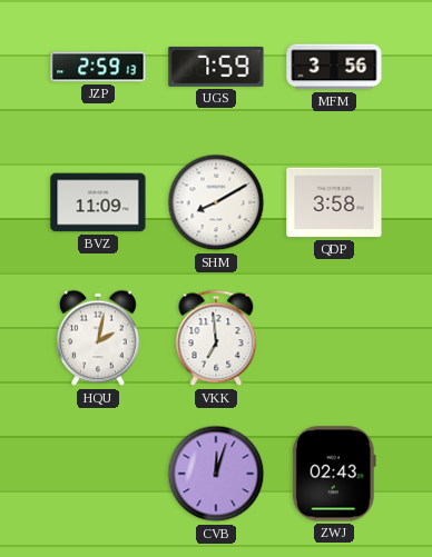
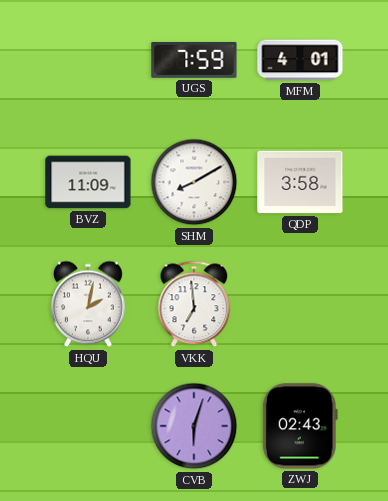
JZP: 2:59 -> none (98, 67)
MFM: 3:56 -> 4:01 (300, 60)
CVB: 12:03 -> 6:03 (194, 426)
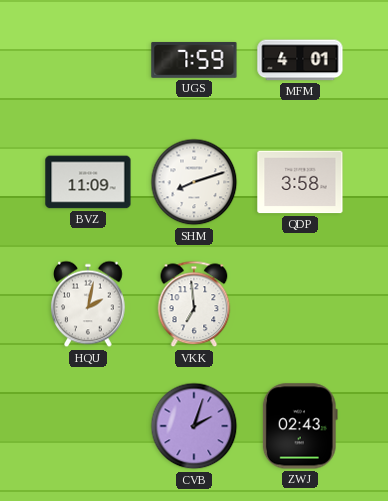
SHM: 8:10 -> 8:12 (194, 182)
CVB: 6:03 -> 2:03 (194, 426)
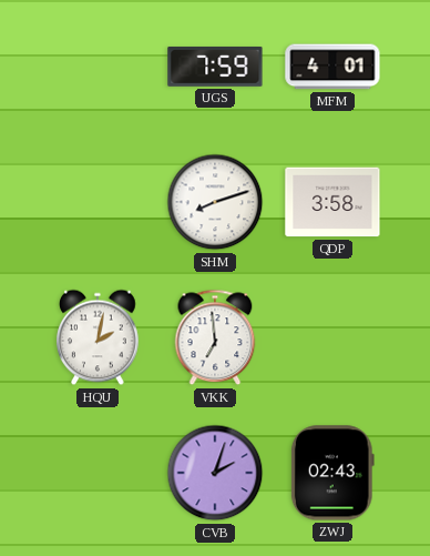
BVZ: 11:09 -> none (88, 182)
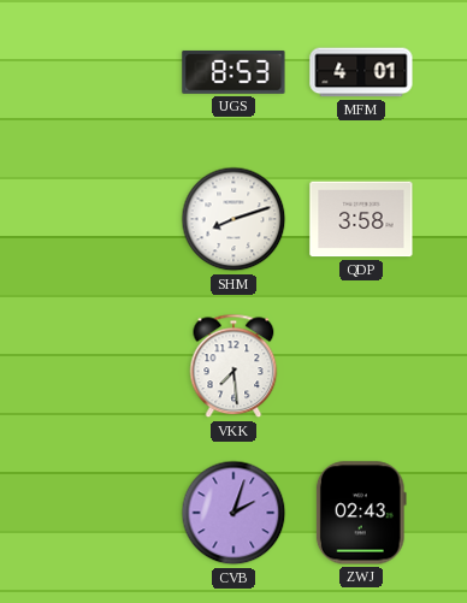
UGS: 7:59 -> 8:53 (233, 72)
HQU: 2:02 -> none (99, 337)
VKK: 6:59 -> 7:29 (233, 366)
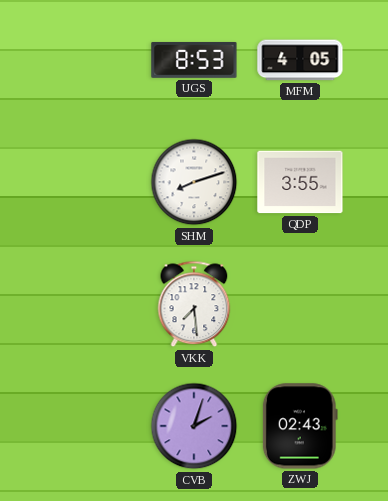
MFM: 4:01 -> 4:05 (300, 60)
QDP: 3:58 -> 3:55 (300, 182)
